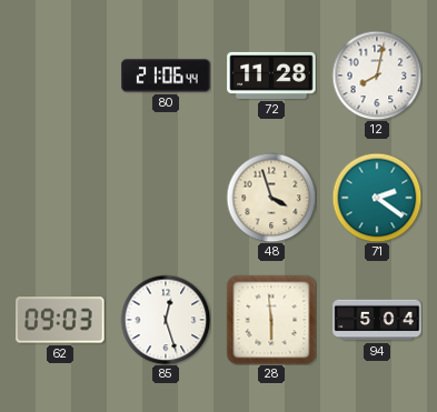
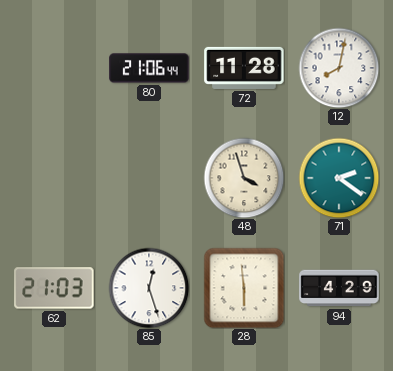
62: 09:03 -> 21:03 (54, 288)
94: 5:04 -> 4:29 (339, 288)
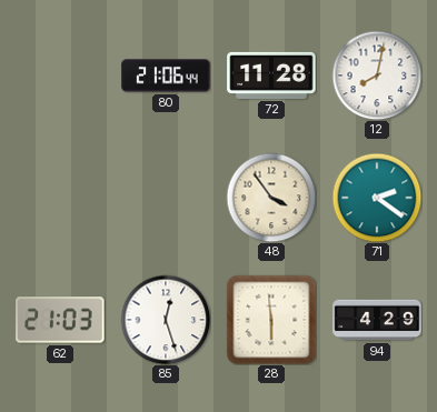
48: 3:57 -> 3:54 (271, 198)
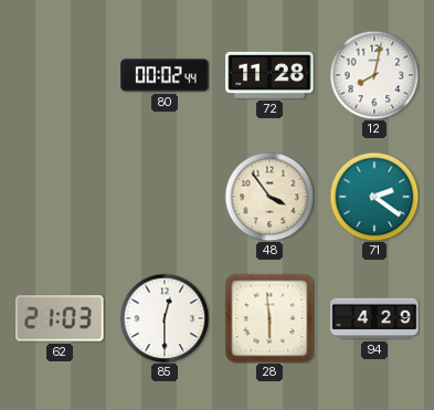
80: 21:06 -> 00:02 (165, 75)
85: 12:27 -> 12:30 (165, 318)
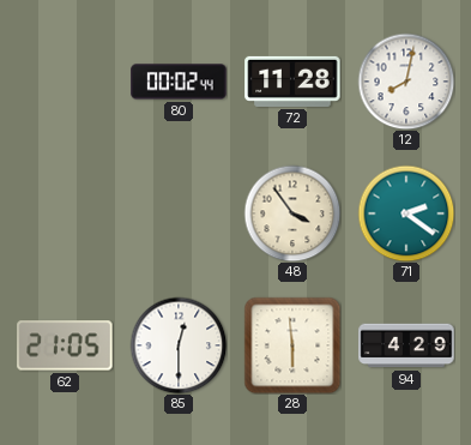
62: 21:03 -> 21:05 (65, 345)
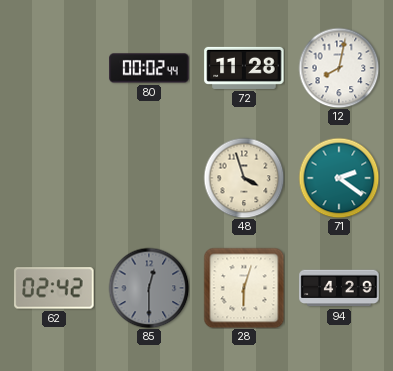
48: 3:54 -> 3:57 (244, 178)
62: 21:05 -> 02:42 (54, 288)
85 dial: white -> grey (149, 288)
28: 5:59 -> 6:03 (244, 288)
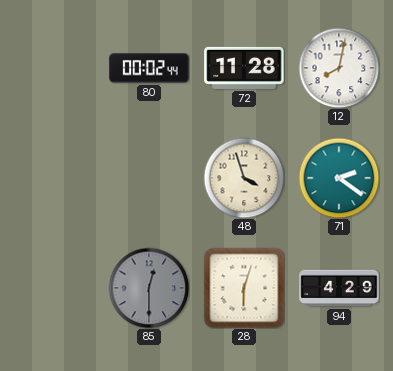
62: 02:42 -> none (54, 288)
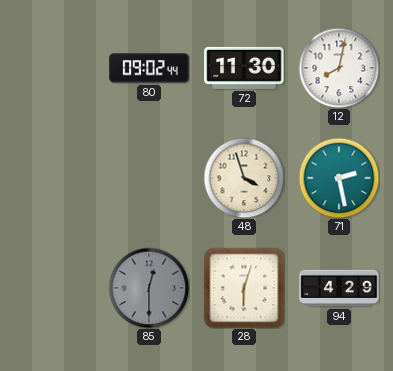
80: 00:02 -> 09:02 (149, 68)
72: 11:28 -> 11:30 (244, 68)
71: 2:21 -> 2:28 (339, 178)
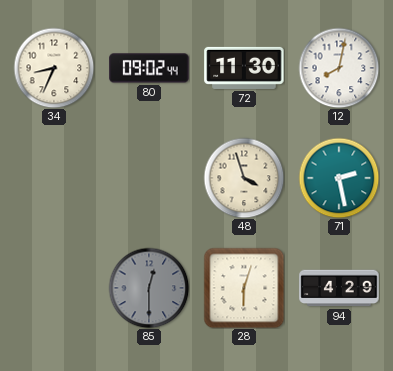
34: none -> 8:34 (54, 68)
